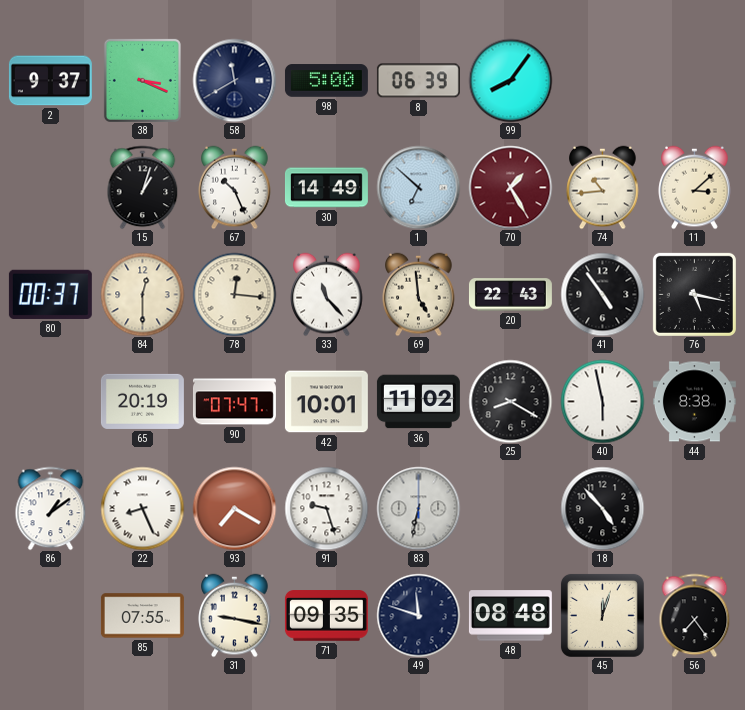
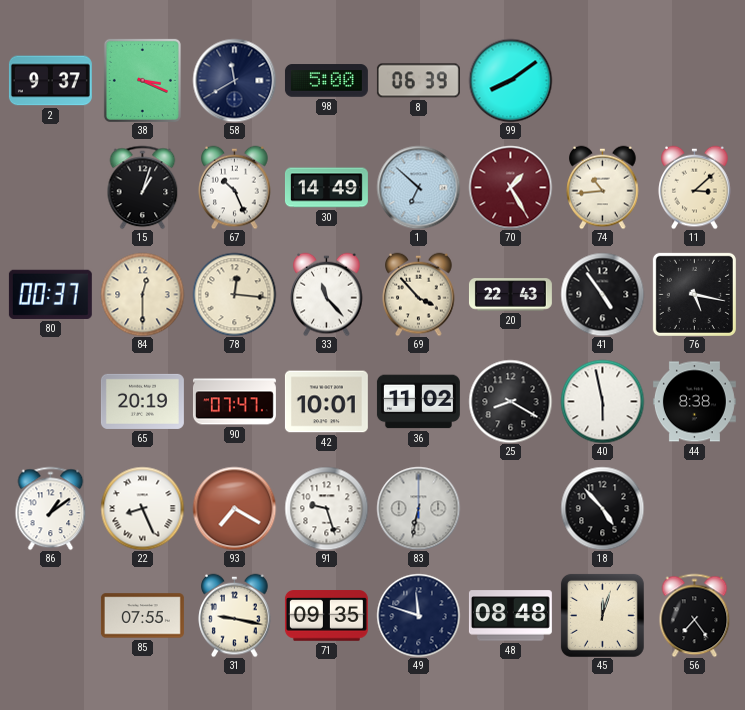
99: 8:06 -> 8:09 (510, 80)
69: 4:59 -> 3:53 (419, 294)
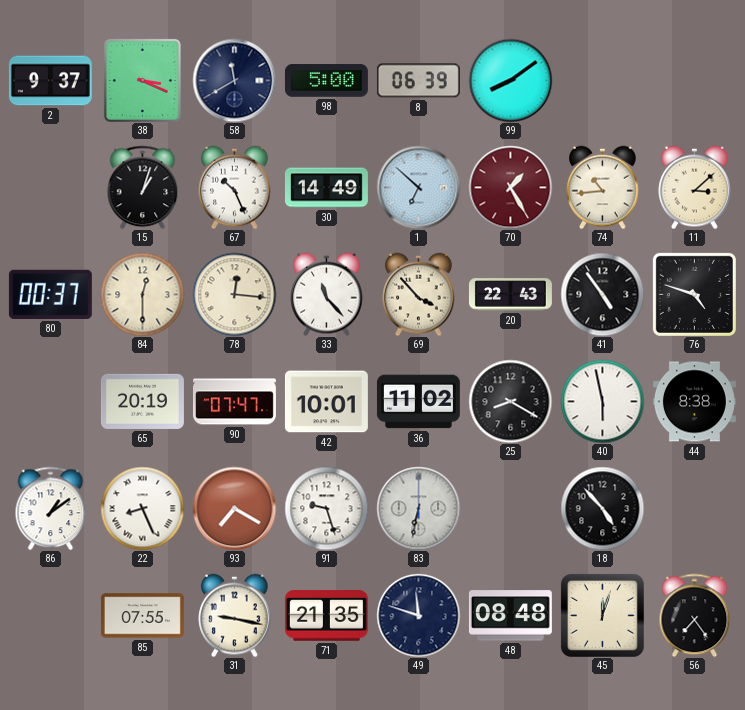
76: 5:17 -> 4:48 (694, 294)
71: 09:35 -> 21:35 (326, 616)
